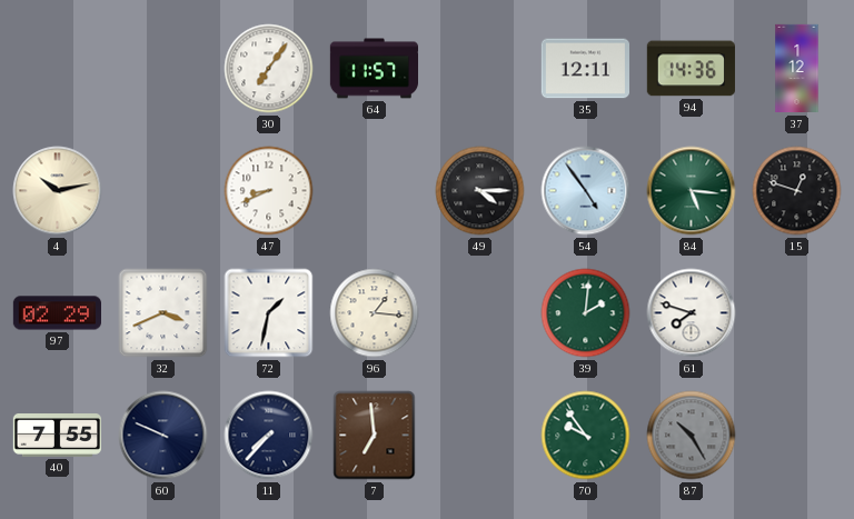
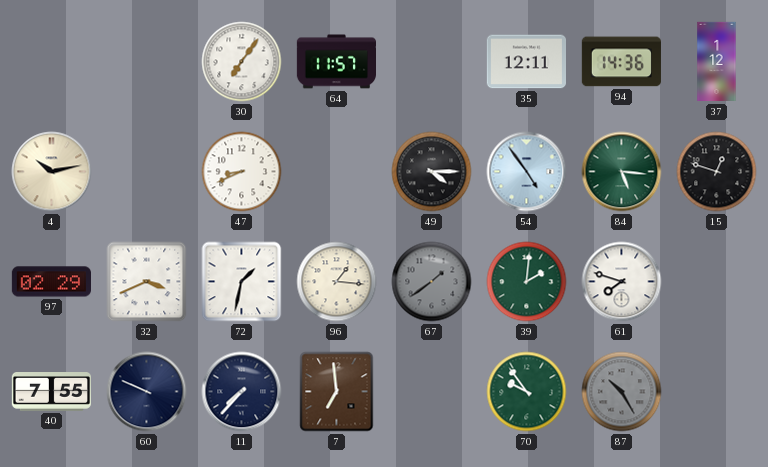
67: none -> 1:39 (432, 282)
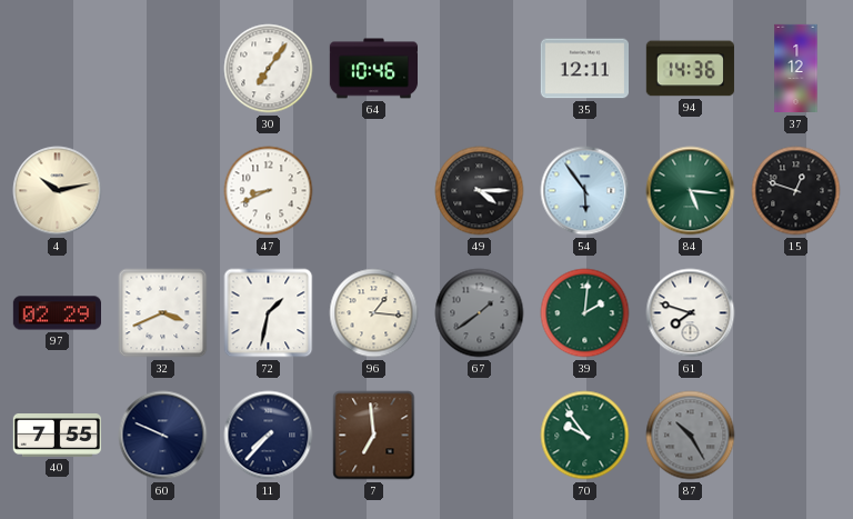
64: 11:57 -> 10:46 (373, 69)
54: 4:54 -> 5:54 (585, 191)
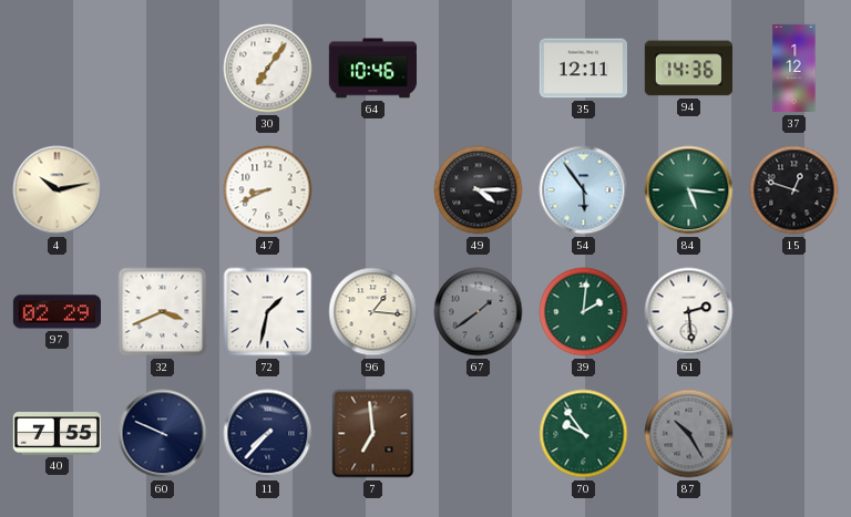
61: 7:48 -> 2:29 (689, 312)
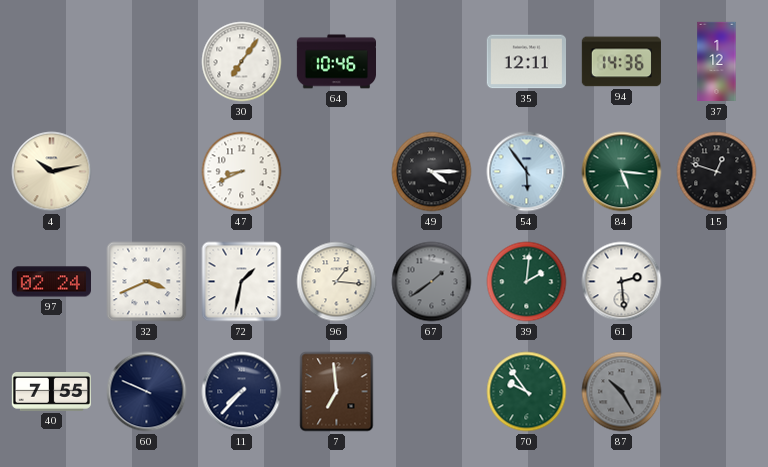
97: 02:29 -> 02:24 (51, 282)
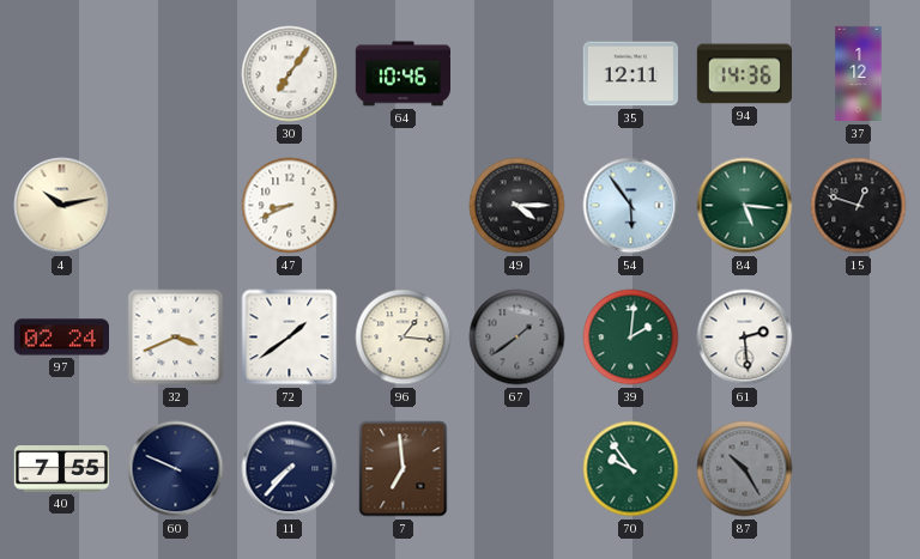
72: 1:32 -> 1:39 (290, 338)
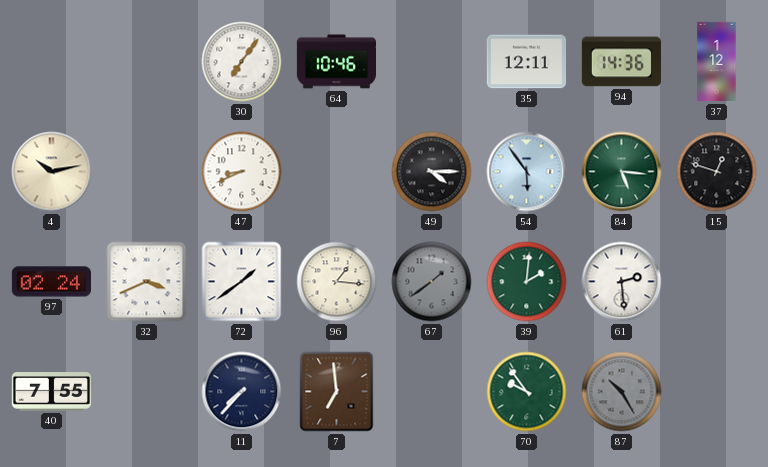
60: 9:49 -> none (176, 469)
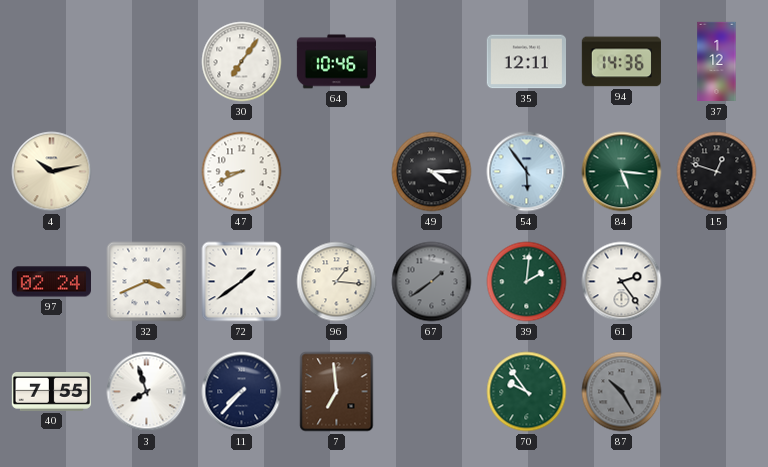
61: 2:29 -> 2:24 (622, 282)
3: none -> 7:57 (147, 392)
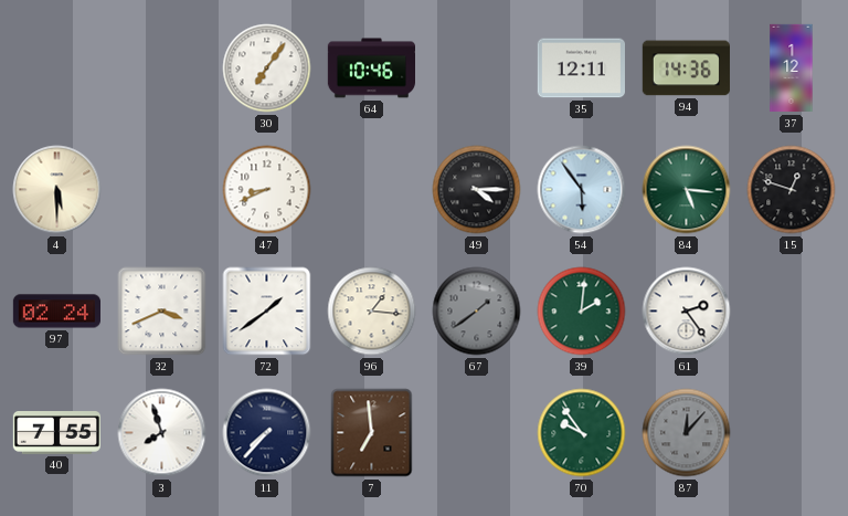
4: 10:13 -> 5:30 (57, 190)
87: 10:25 -> 12:07 (687, 433)
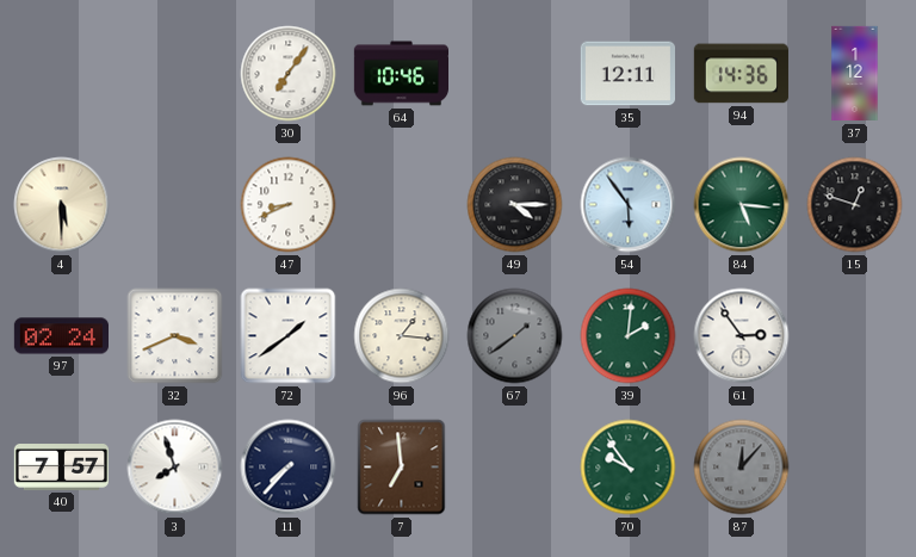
61: 2:24 -> 2:54 (742, 336)
40: 7:55 -> 7:57 (61, 468)
